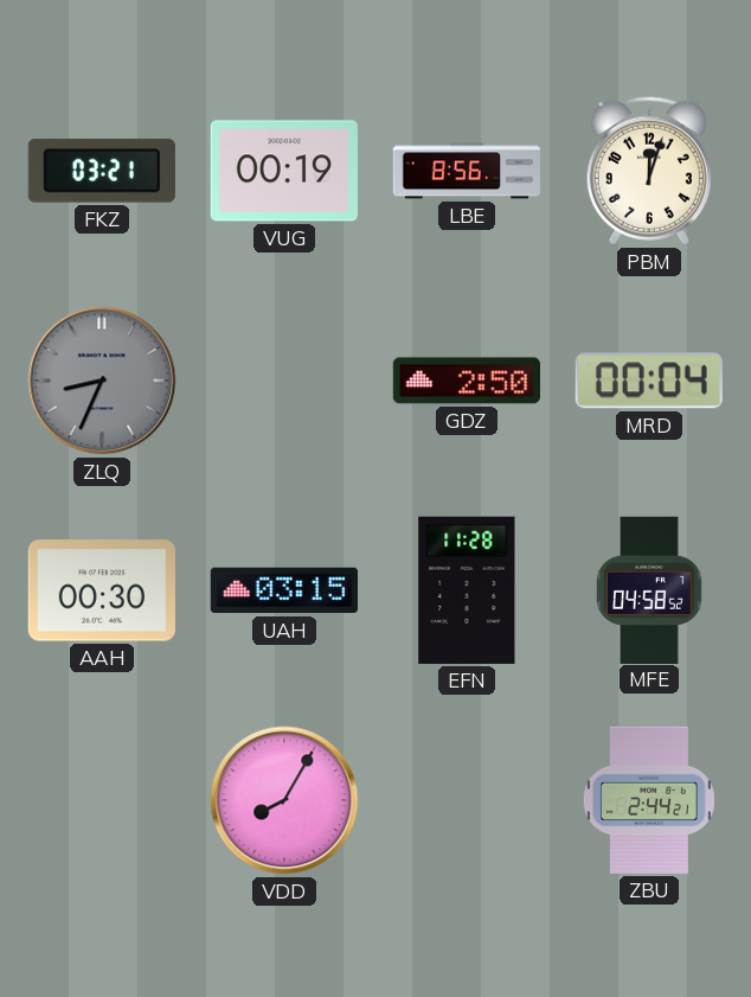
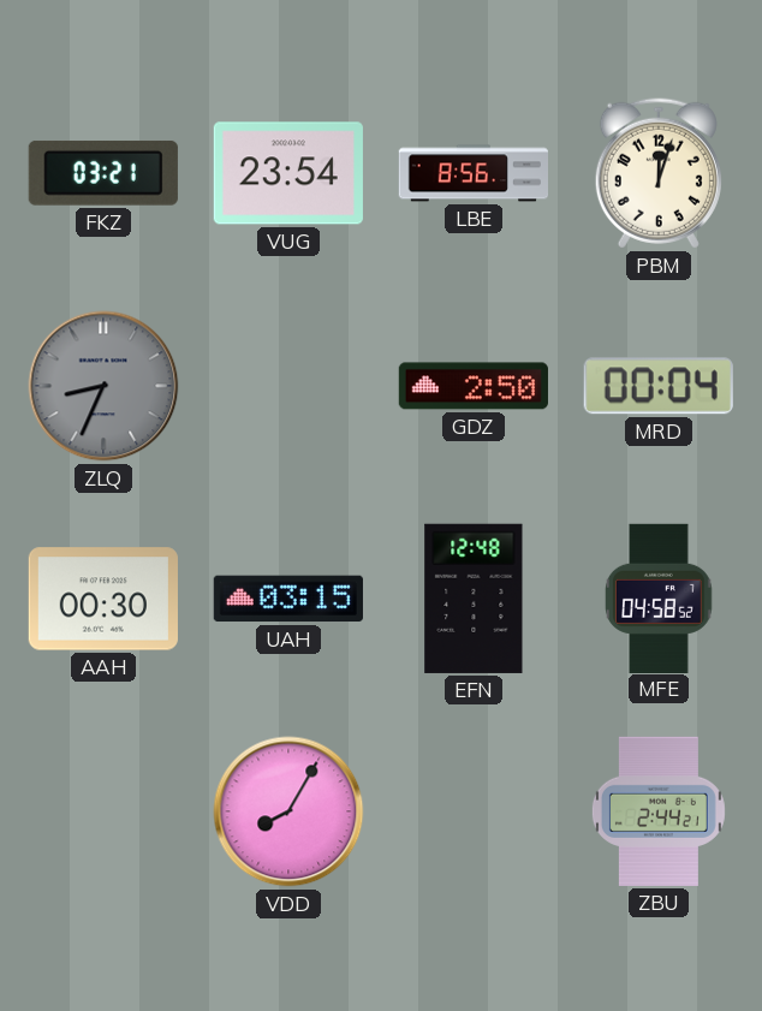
VUG: 00:19 -> 23:54 (288, 173)
EFN: 11:28 -> 12:48 (474, 599)
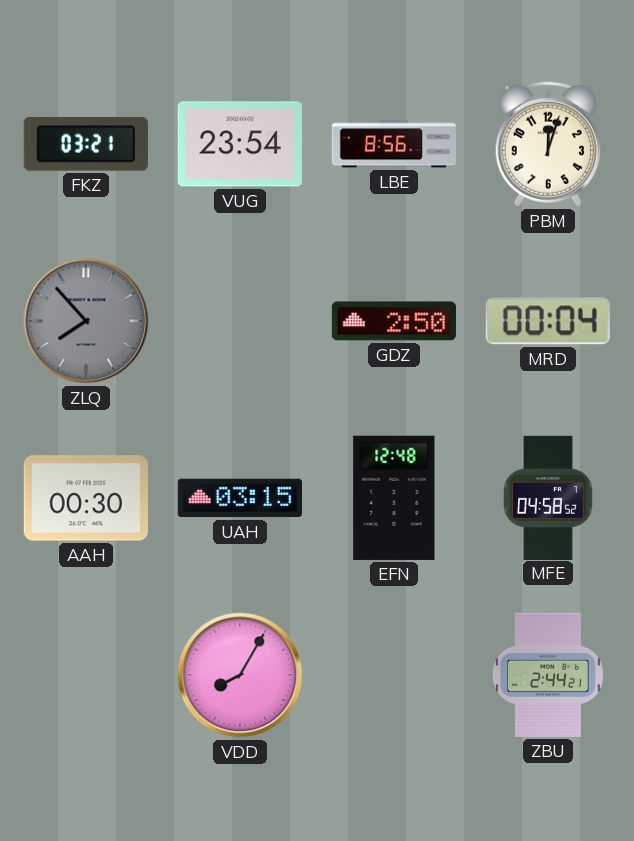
ZLQ: 8:34 -> 7:53 (86, 321)
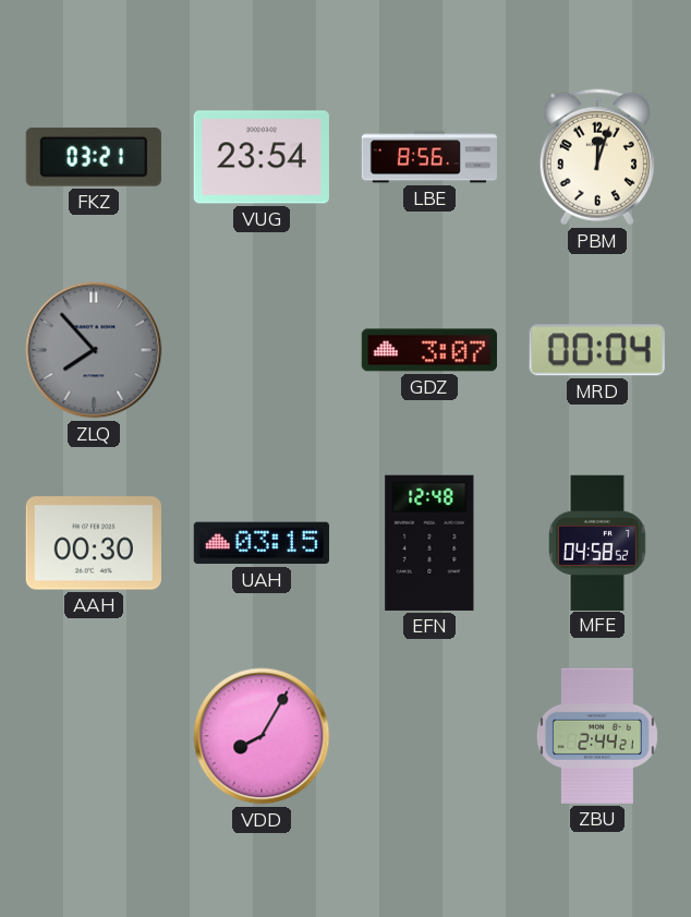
GDZ: 2:50 -> 3:07 (429, 350)
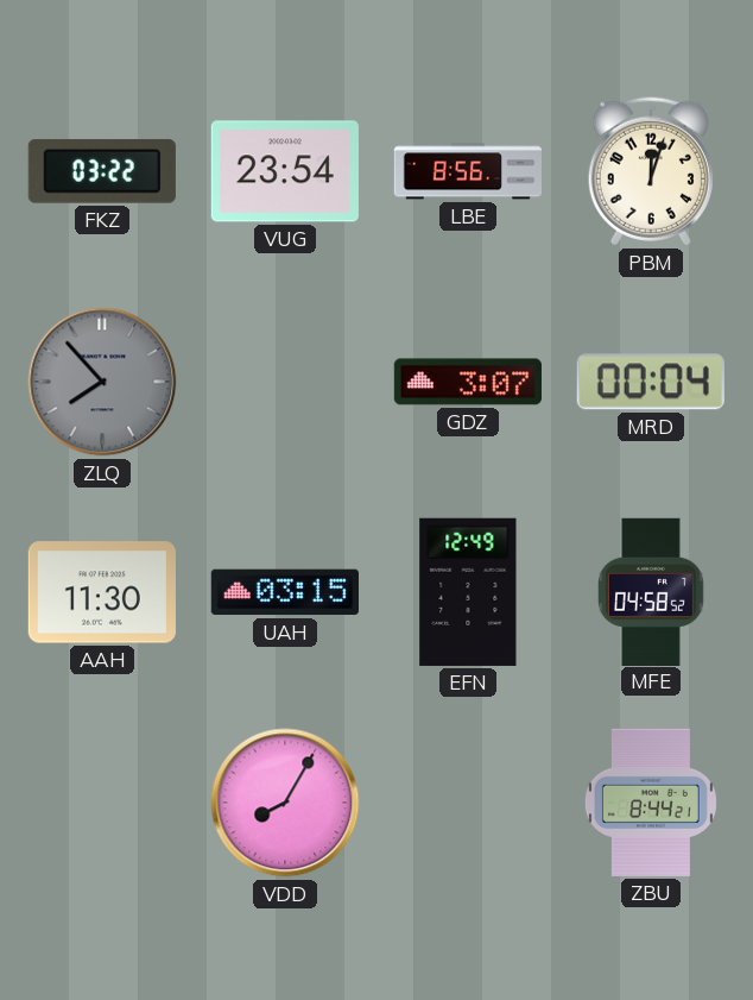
FKZ: 03:21 -> 03:22 (102, 171)
AAH: 00:30 -> 11:30 (102, 592)
EFN: 12:48 -> 12:49 (468, 592)
ZBU: 2:44 -> 8:44 (651, 803)
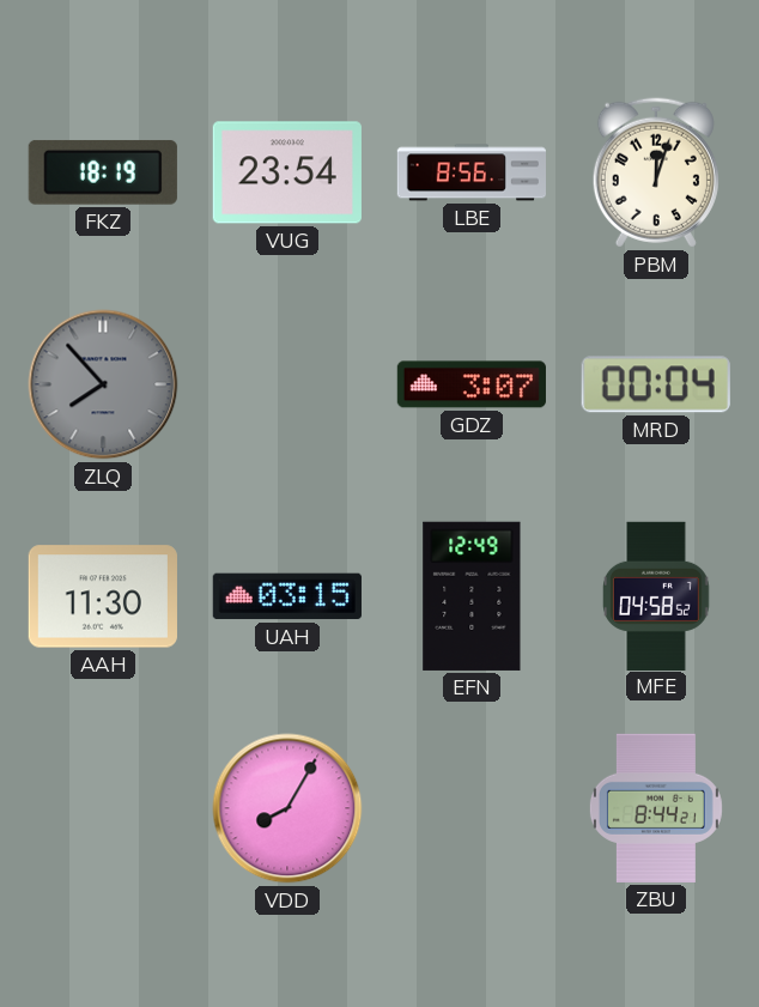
FKZ: 03:22 -> 18:19 (103, 172)
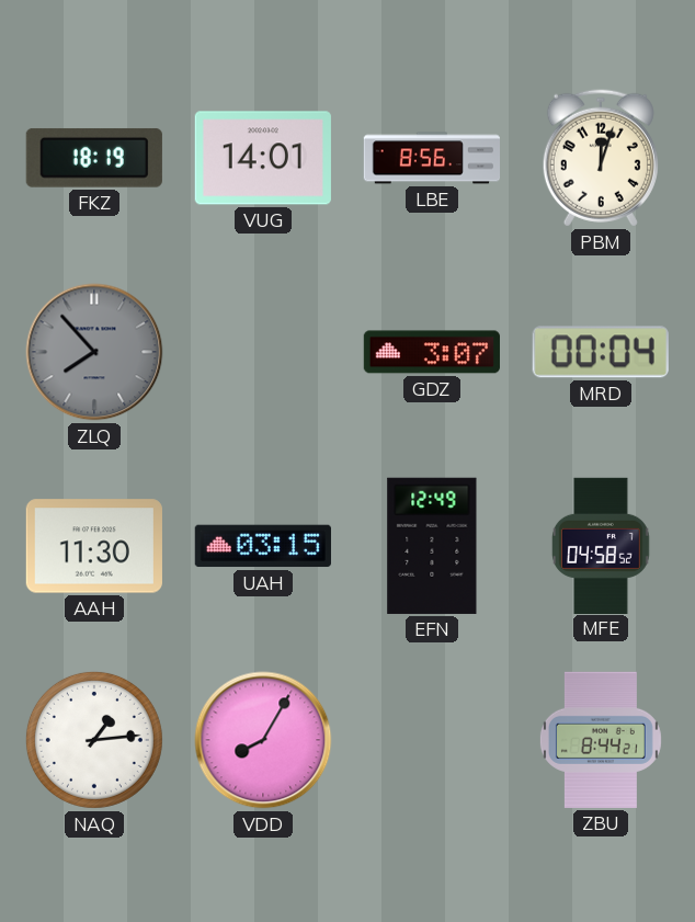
VUG: 23:54 -> 14:01 (263, 158)
NAQ: none -> 1:14 (94, 740)
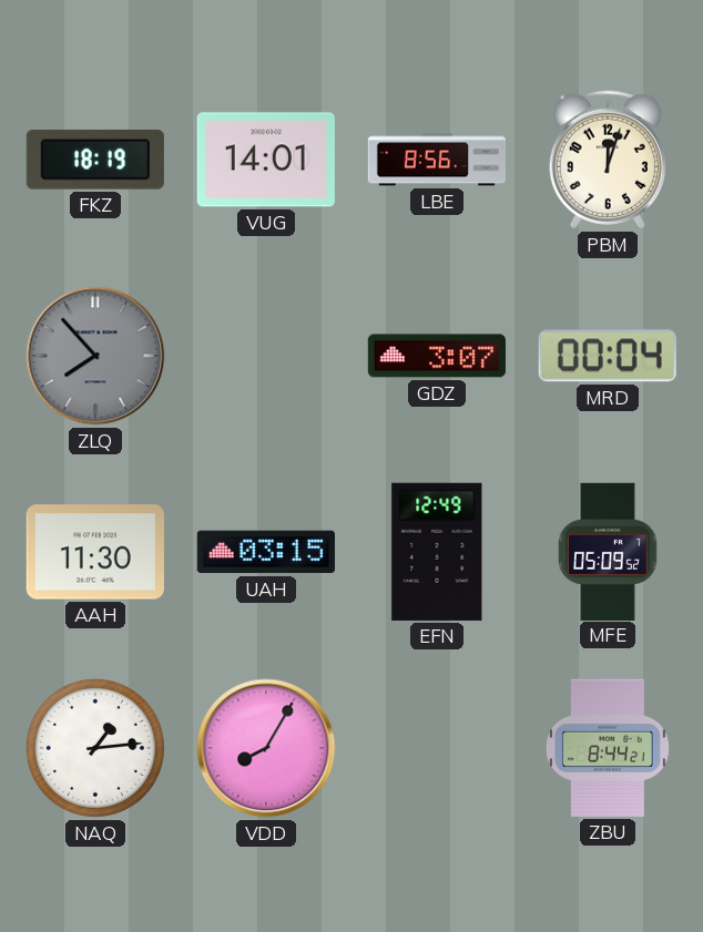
MFE: 04:58 -> 05:09 (609, 551)
